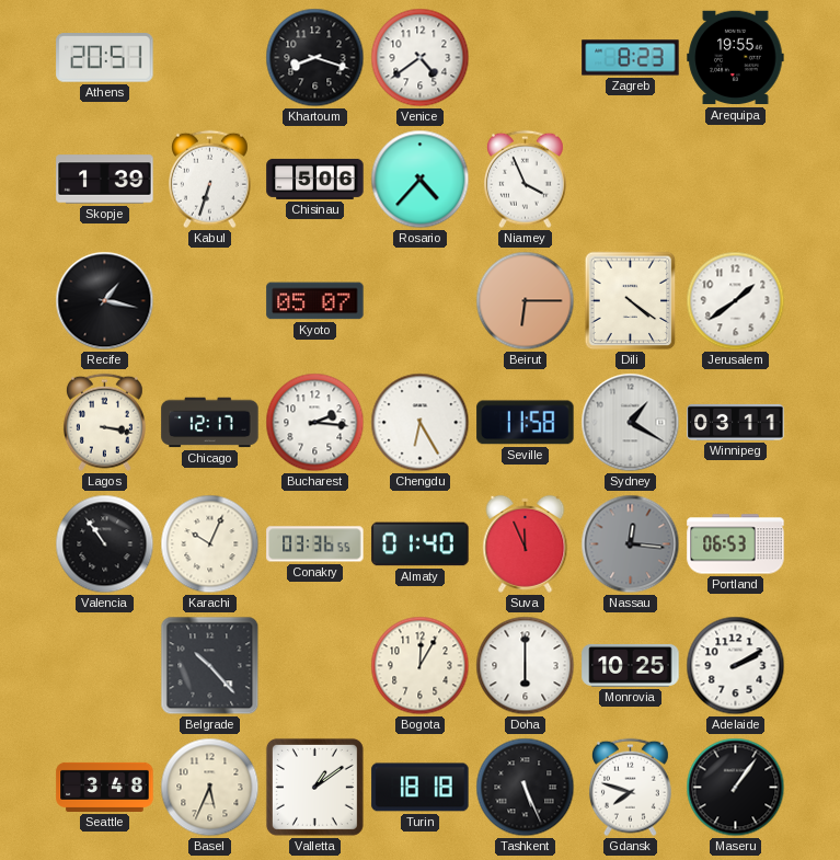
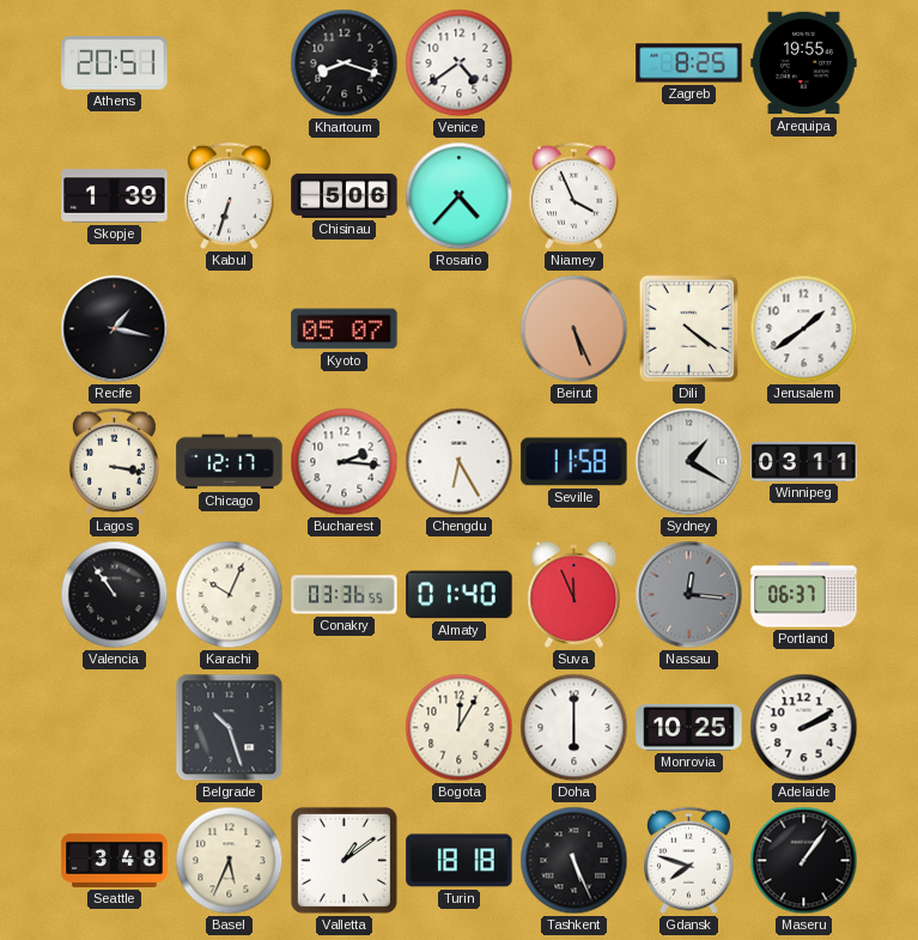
Zagreb: 8:23 -> 8:25 (689, 63)
Beirut: 6:15 -> 5:26 (574, 329)
Portland: 06:53 -> 06:37 (804, 595)
Belgrade: 10:23 -> 10:27 (230, 728)
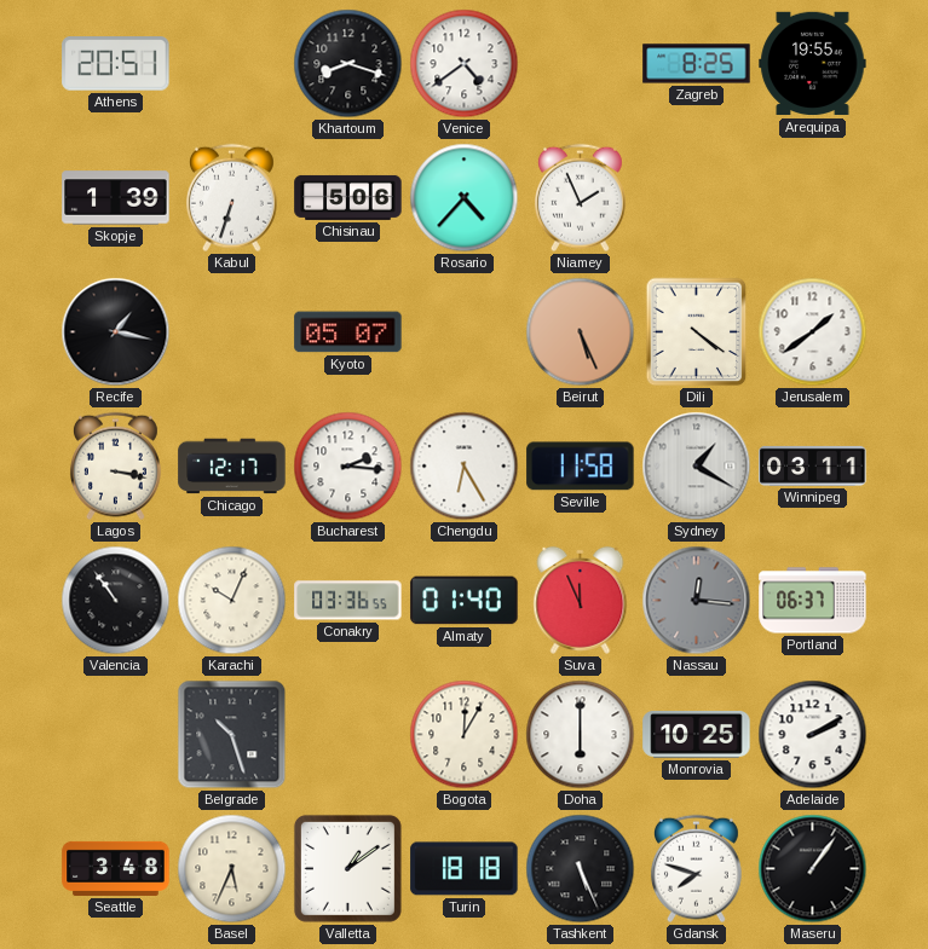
Niamey: 3:56 -> 1:56 (580, 198)
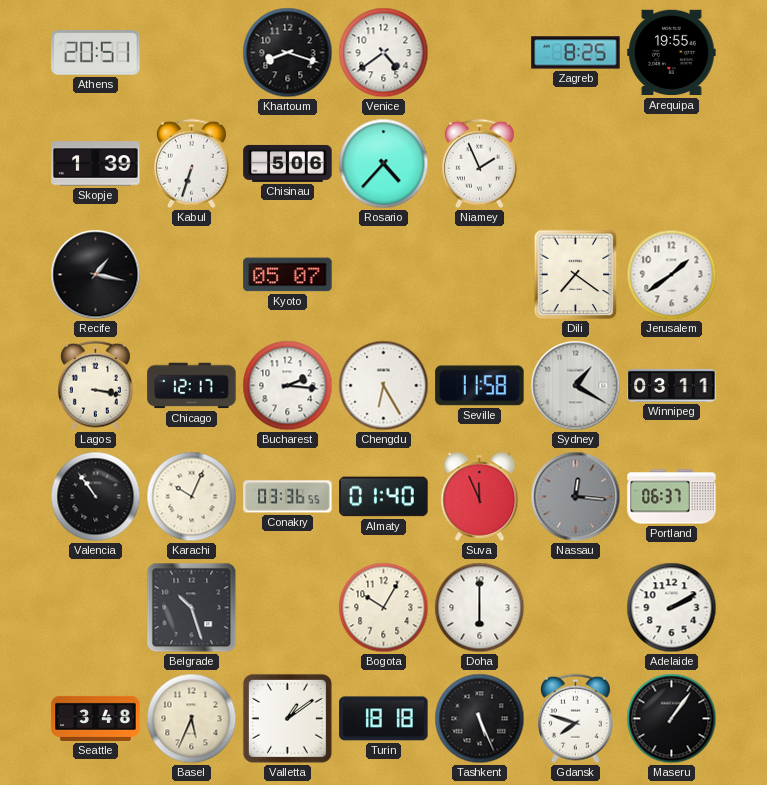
Beirut: 5:26 -> none (581, 332)
Dili: 4:21 -> 7:21 (576, 275)
Bogota: 12:05 -> 10:05 (384, 608)
Monrovia: 10:25 -> none (697, 734)
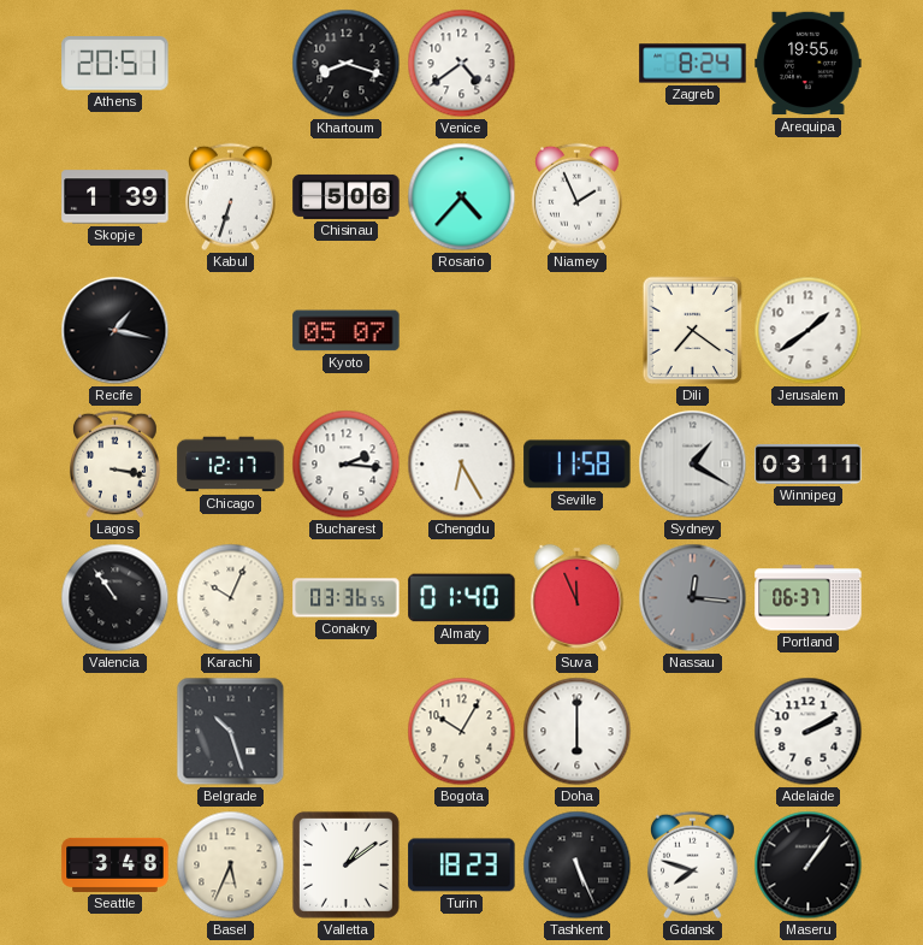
Zagreb: 8:25 -> 8:24 (693, 64)
Turin: 18:18 -> 18:23 (462, 866)
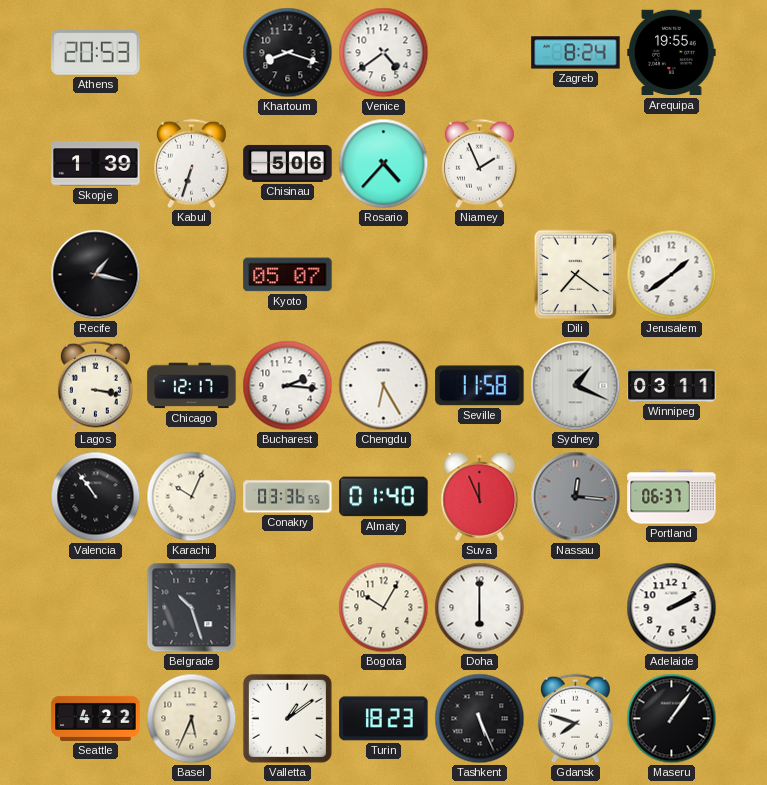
Athens: 20:51 -> 20:53 (96, 53)
Sydney: 1:20 -> 1:19 (576, 386)
Seattle: 3:48 -> 4:22 (96, 718)
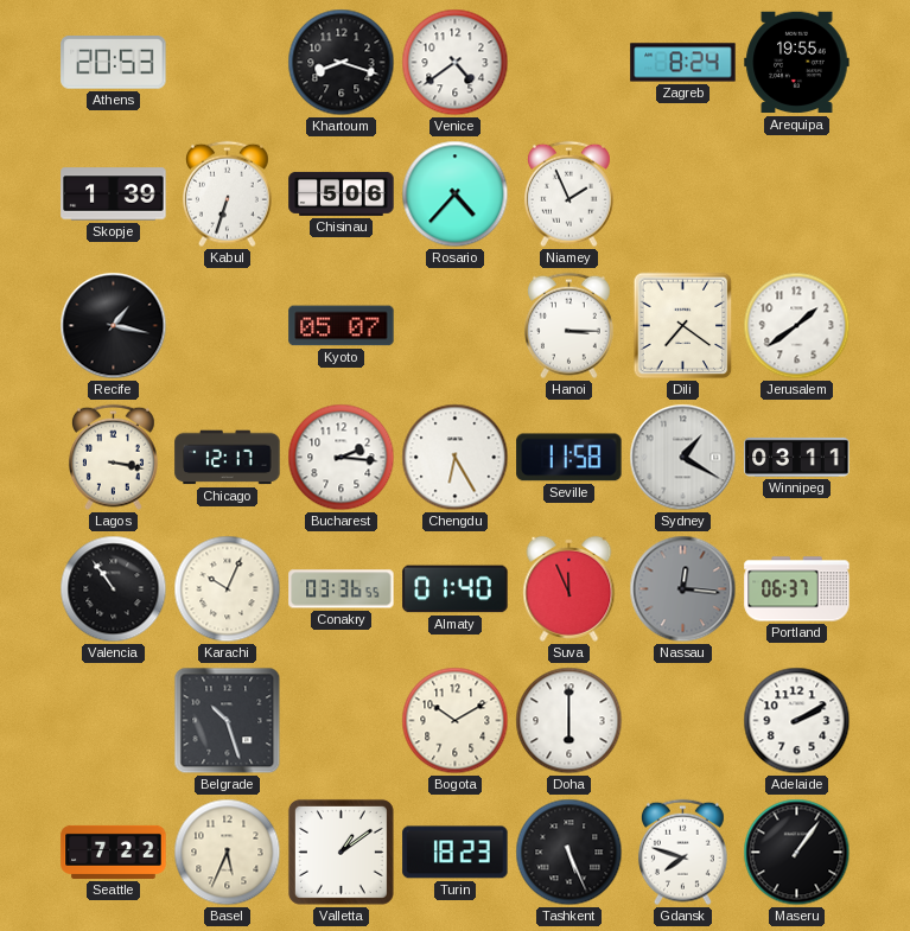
Hanoi: none -> 3:15 (568, 326)
Sydney: 1:19 -> 1:20 (683, 458)
Bogota: 10:05 -> 10:10 (456, 721)
Seattle: 4:22 -> 7:22 (114, 852)
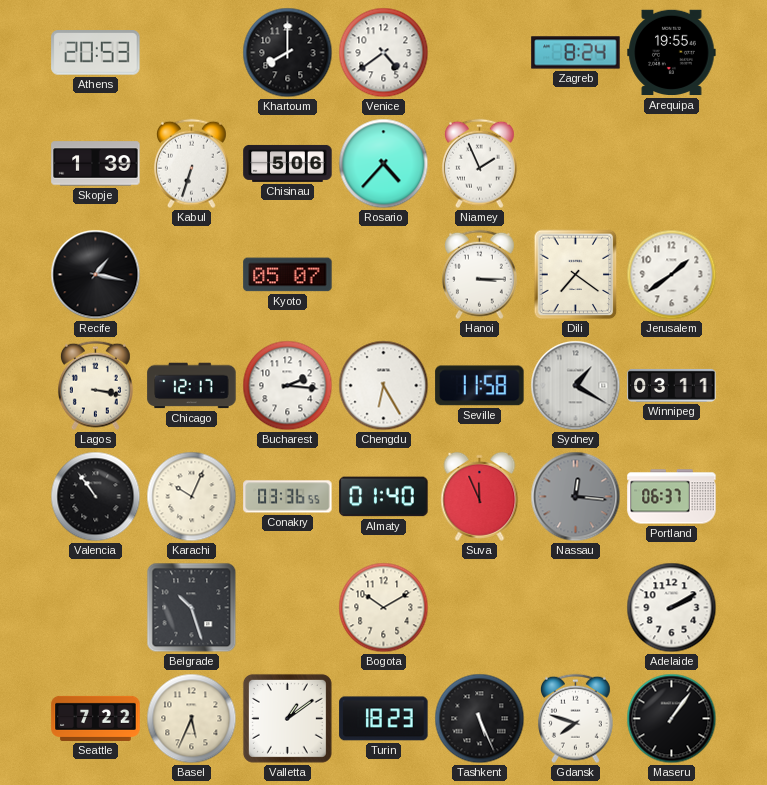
Khartoum: 8:18 -> 8:00 (288, 53)
Doha: 6:00 -> none (569, 721)
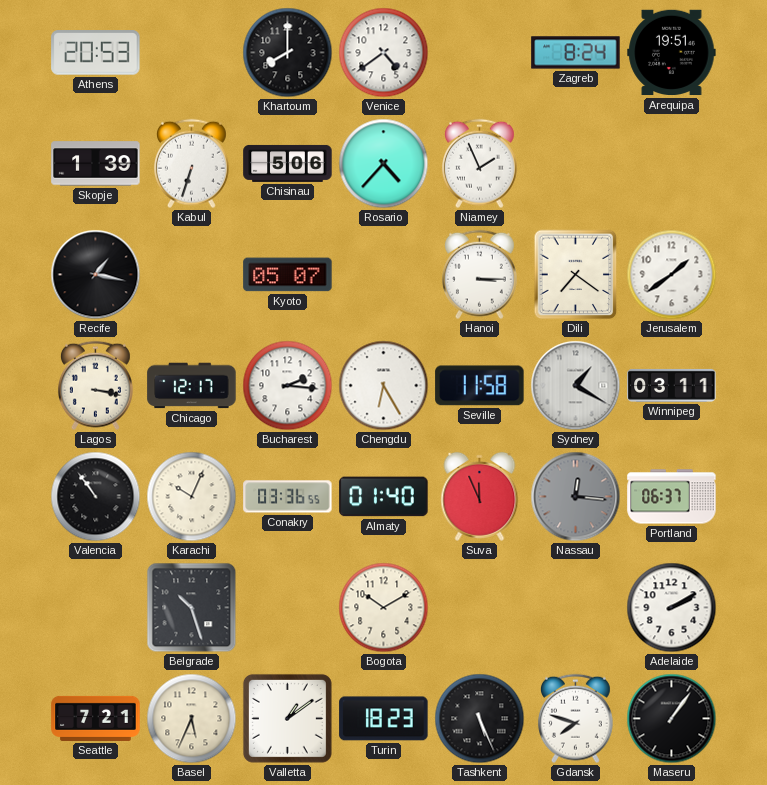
Arequipa: 19:55 -> 19:51 (672, 53)
Seattle: 7:22 -> 7:21 (96, 718)
